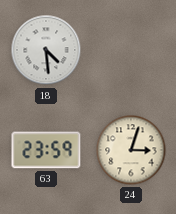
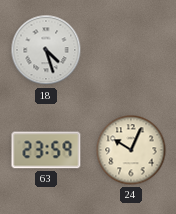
18: 4:29 -> 4:27 (46, 50)
24: 3:03 -> 10:04 (131, 150)
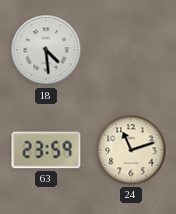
18: 4:27 -> 4:29 (46, 50)
24: 10:04 -> 11:12 (131, 150)
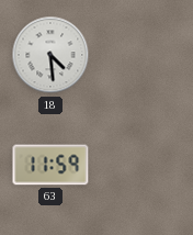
63: 23:59 -> 11:59 (50, 165)
24: 11:12 -> none (131, 150)
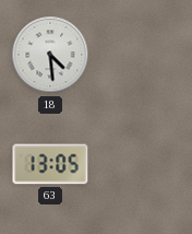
63: 11:59 -> 13:05 (50, 164)
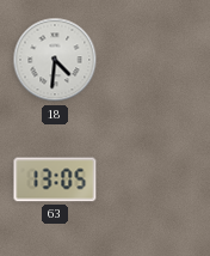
18: 4:29 -> 4:31 (55, 60)
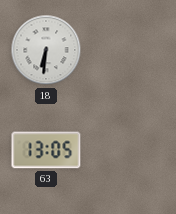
18: 4:31 -> 6:31 (46, 50)
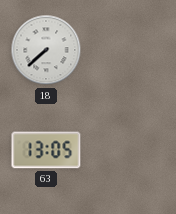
18: 6:31 -> 7:38 (46, 50)
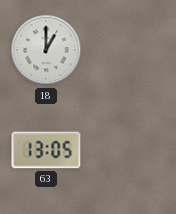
18: 7:38 -> 1:00 (46, 50)
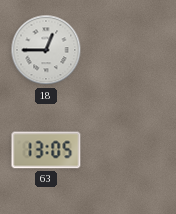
18: 1:00 -> 12:45 (46, 50)
